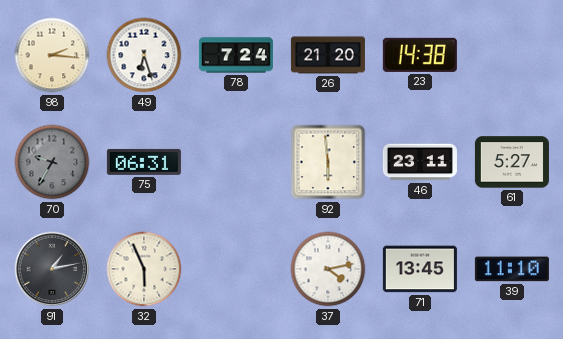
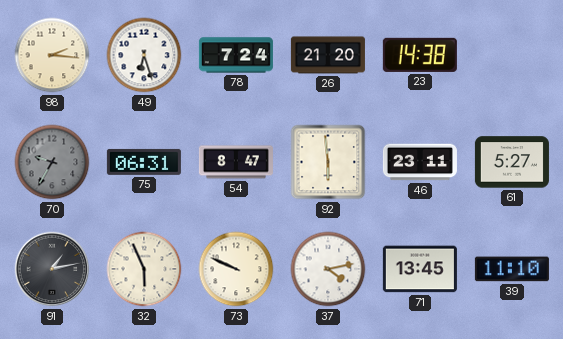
54: none -> 8:47 (236, 162)
73: none -> 9:49 (236, 269)
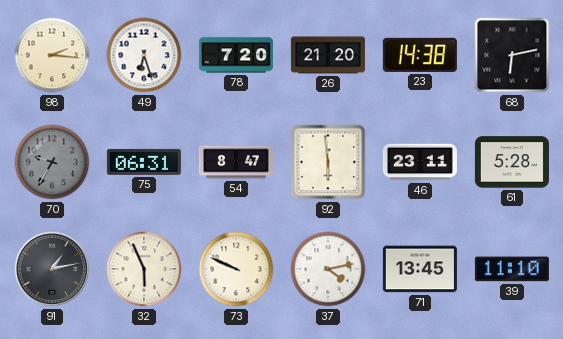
78: 7:24 -> 7:20 (236, 55)
68: none -> 6:13 (512, 55)
61: 5:27 -> 5:28 (512, 162)
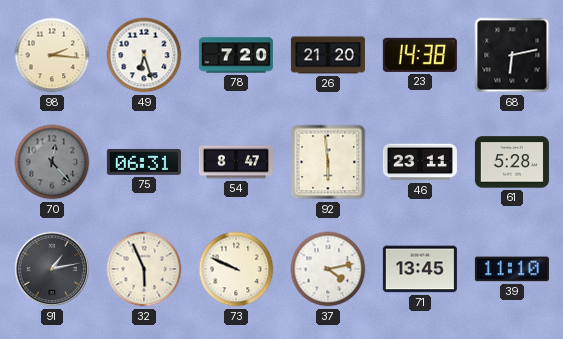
70: 9:35 -> 12:23 (52, 162)
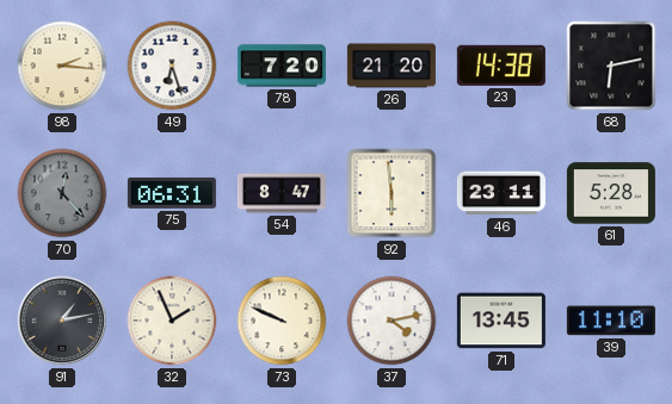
32: 5:56 -> 1:56 (172, 321)
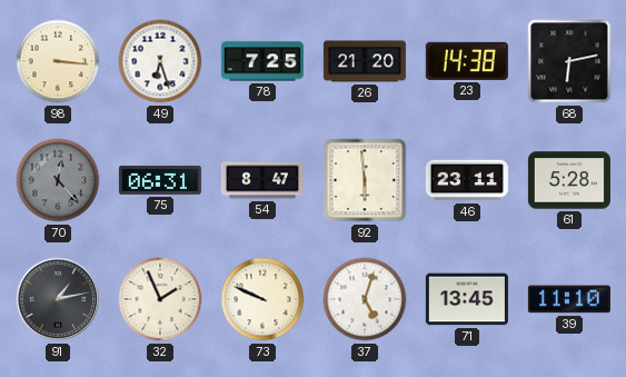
98: 2:16 -> 3:16 (58, 61)
78: 7:20 -> 7:25 (262, 61)
37: 4:13 -> 5:03 (365, 299)
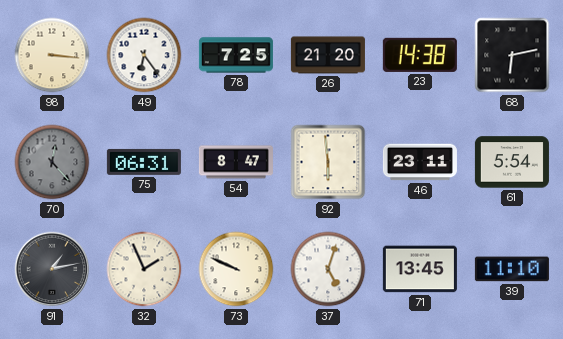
49: 6:27 -> 6:24 (144, 55)
61: 5:28 -> 5:54 (512, 162)
